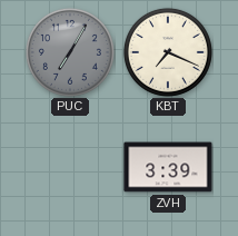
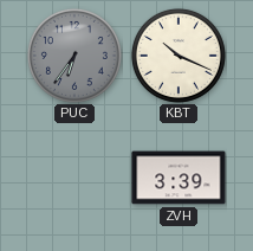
PUC: 7:05 -> 6:36 (74, 56)
KBT: 7:19 -> 10:19 (179, 56)
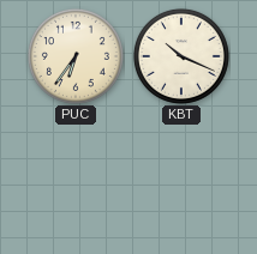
PUC dial: grey -> cream (76, 56)
ZVH: 3:39 -> none (179, 178)
